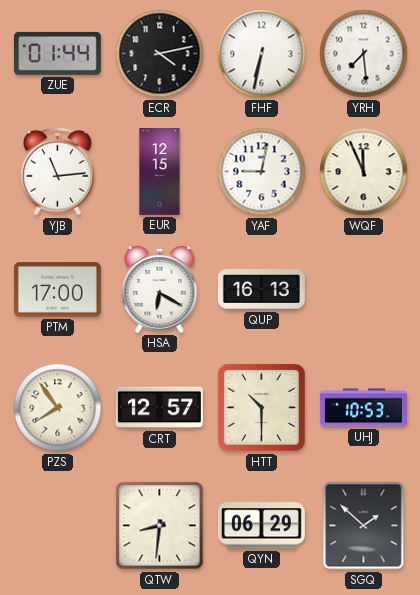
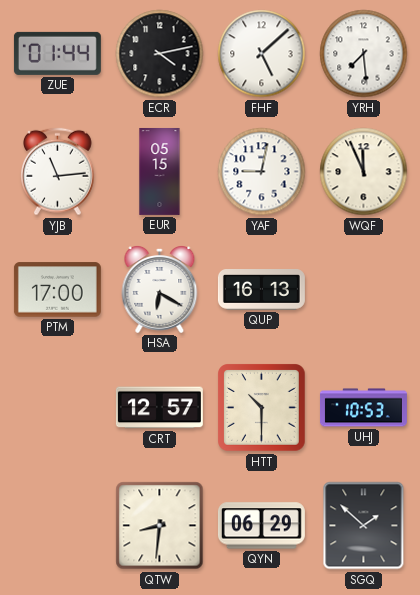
FHF: 6:32 -> 5:08 (262, 54)
EUR: 12:15 -> 05:15 (160, 171)
PZS: 7:54 -> none (58, 408)
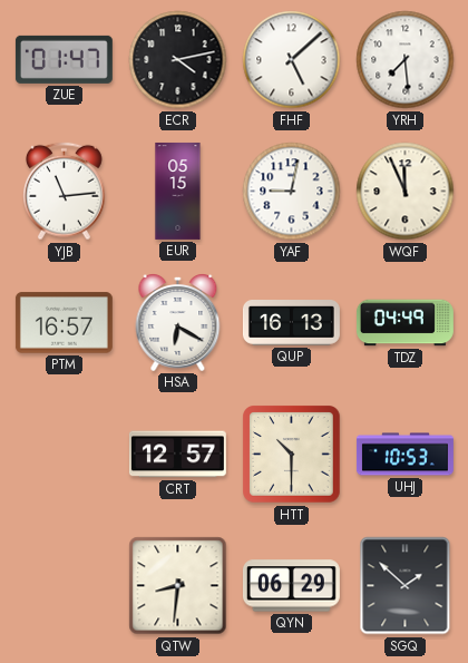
ZUE: 01:44 -> 01:47 (64, 59)
PTM: 17:00 -> 16:57 (64, 323)
TDZ: none -> 04:49 (404, 323)
